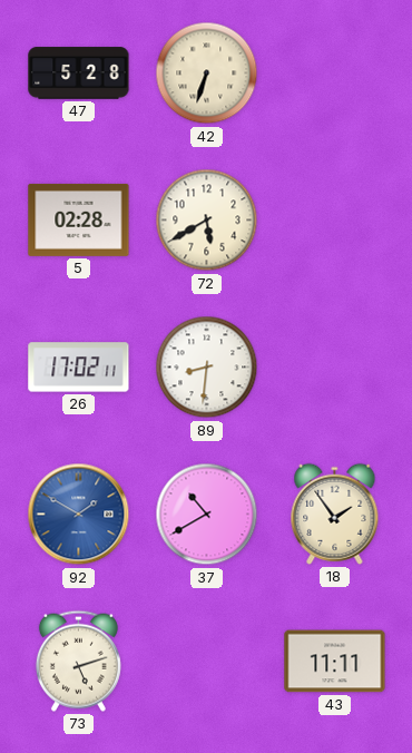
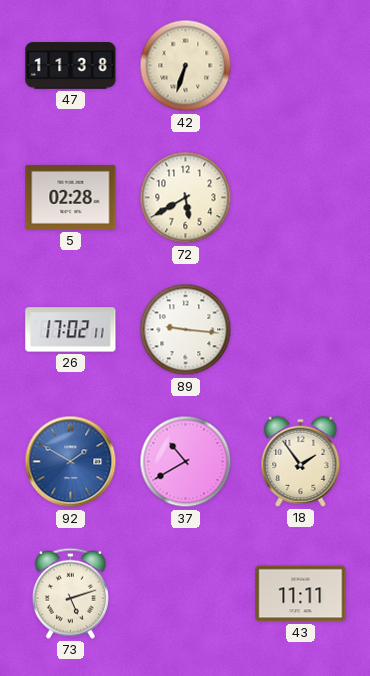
47: 5:28 -> 11:38 (71, 66)
89: 8:31 -> 9:16 (186, 330)
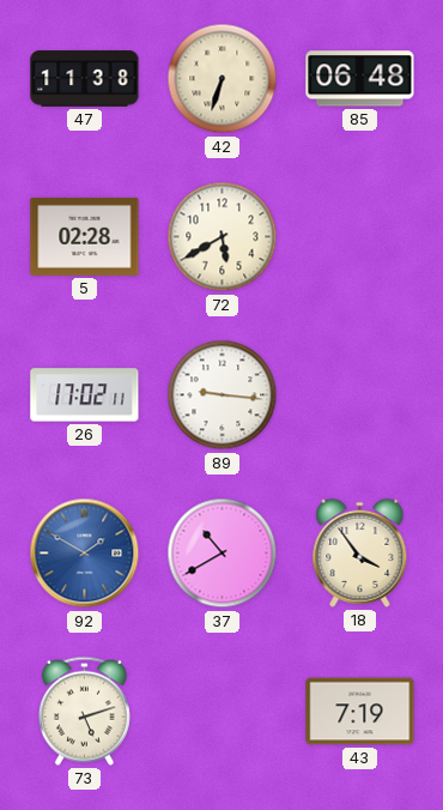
85: none -> 06:48 (360, 79)
18: 1:54 -> 3:54 (360, 552)
43: 11:11 -> 7:19 (360, 712)
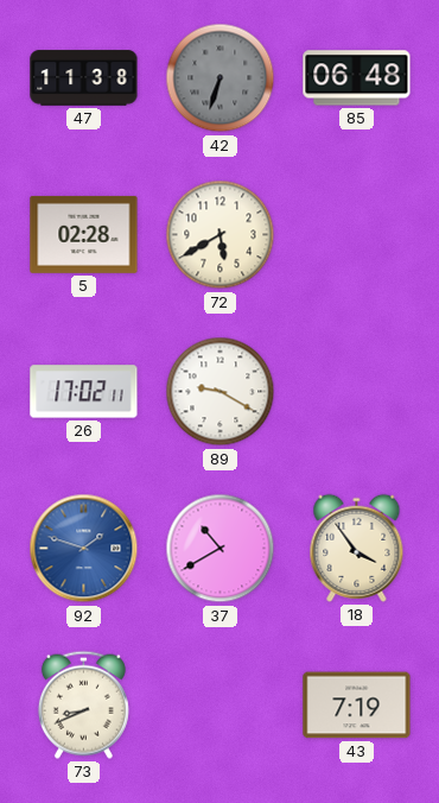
42 dial: cream -> grey (221, 78)
89: 9:16 -> 9:20 (221, 392)
92: 1:50 -> 1:48 (84, 549)
73: 5:12 -> 8:41 (83, 704)
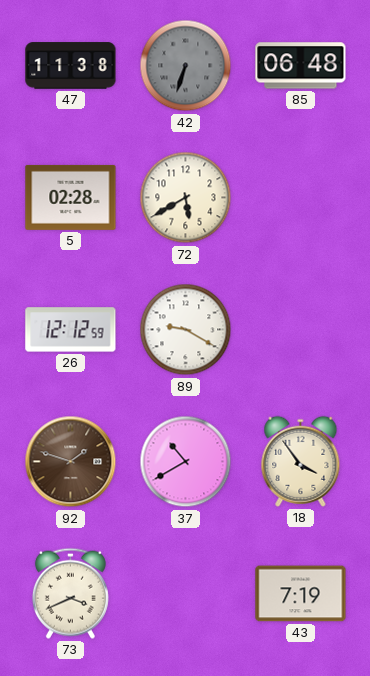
26: 17:02 -> 12:12 (71, 330)
92 dial: blue -> brown (71, 462)
73: 8:41 -> 3:41 (70, 593)
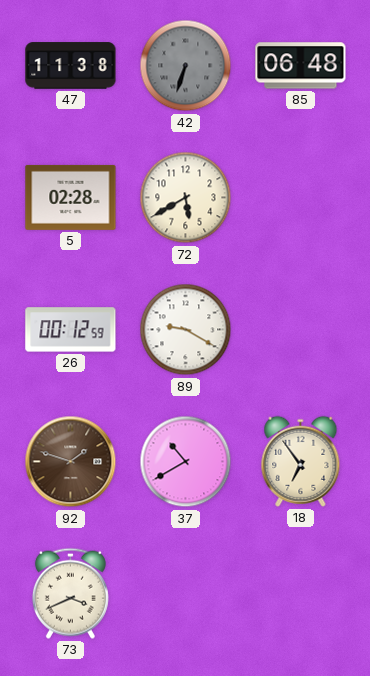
26: 12:12 -> 00:12 (71, 330)
18: 3:54 -> 6:54 (301, 461)
43: 7:19 -> none (301, 594)
